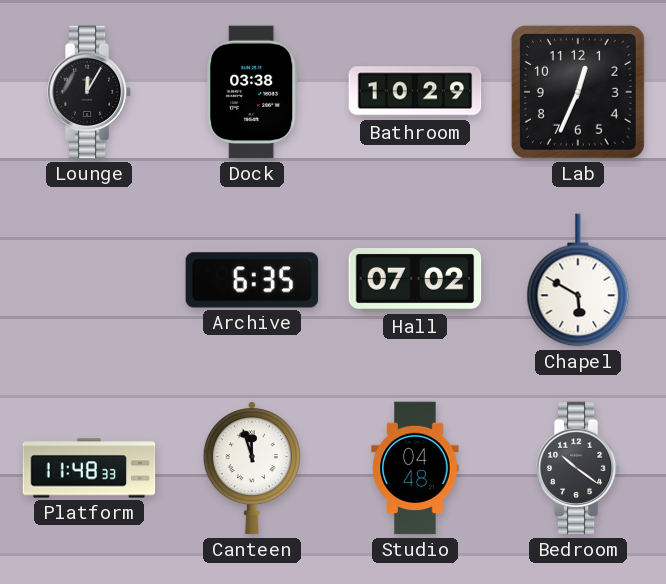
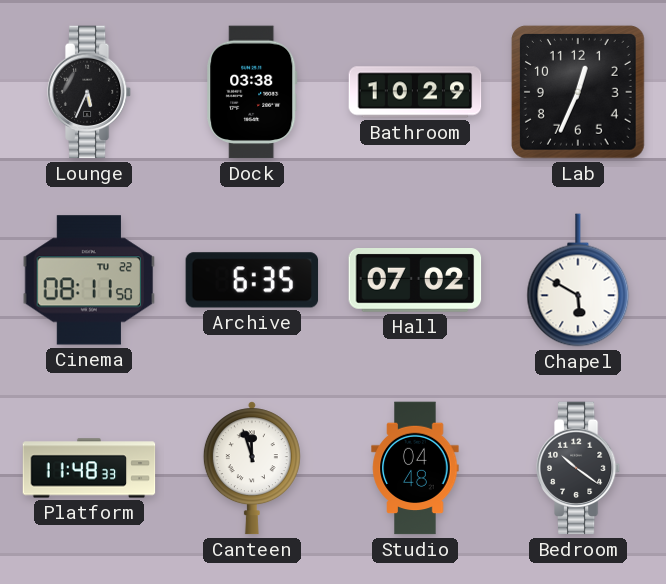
Lounge: 12:05 -> 5:34 (89, 92)
Cinema: none -> 08:11 (89, 280)
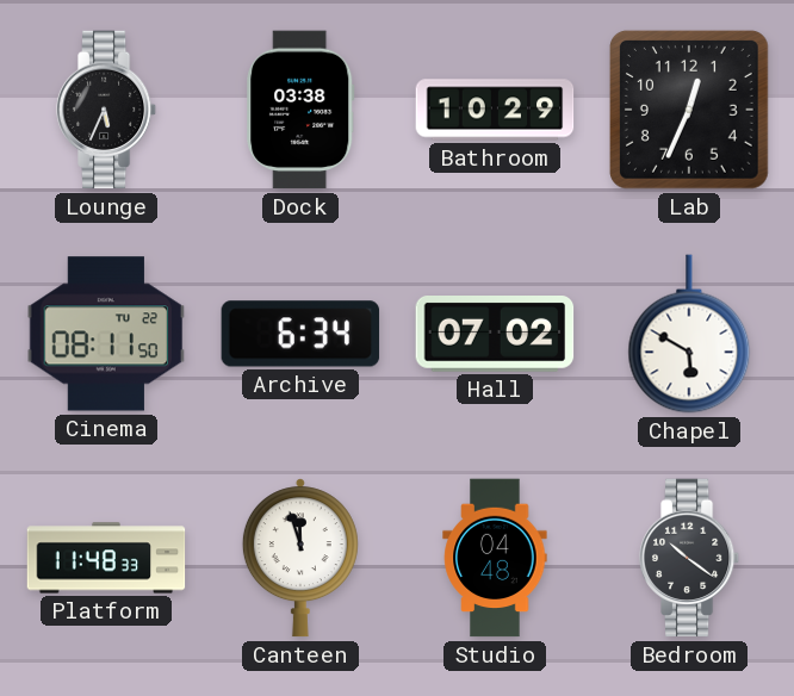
Archive: 6:35 -> 6:34 (300, 334)
